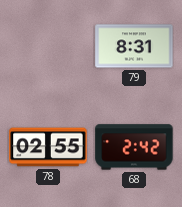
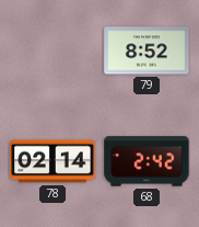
79: 8:31 -> 8:52 (147, 50)
78: 02:55 -> 02:14 (52, 161)
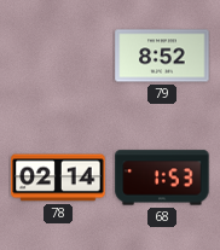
68: 2:42 -> 1:53 (162, 178)
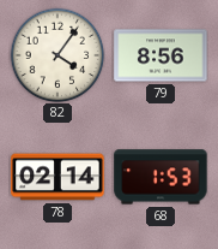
82: none -> 4:06 (57, 55)
79: 8:52 -> 8:56 (161, 55)
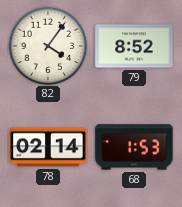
79: 8:56 -> 8:52 (134, 46)
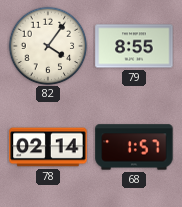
79: 8:52 -> 8:55 (134, 46)
68: 1:53 -> 1:57 (134, 147)
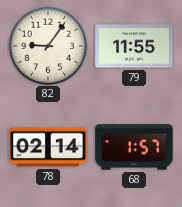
82: 4:06 -> 9:06 (48, 46)
79: 8:55 -> 11:55 (134, 46)
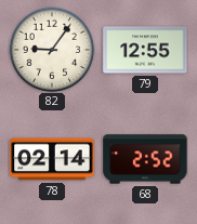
79: 11:55 -> 12:55 (145, 50)
68: 1:57 -> 2:52 (145, 159)
